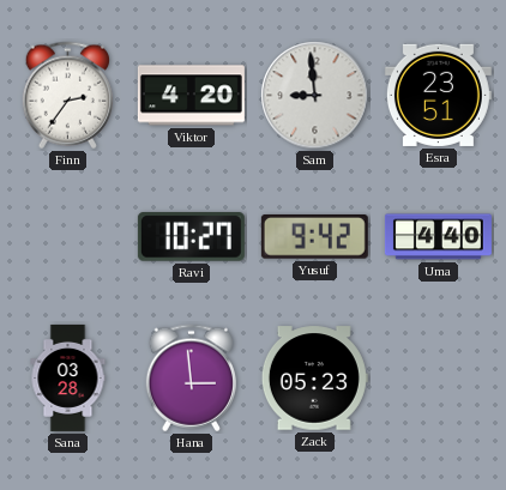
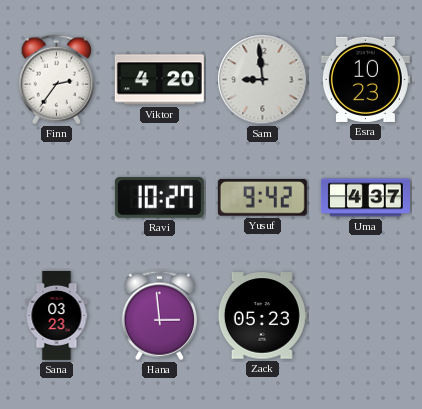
Esra: 23:51 -> 10:23 (365, 79)
Uma: 4:40 -> 4:37 (365, 198)
Sana: 03:28 -> 03:23 (57, 315)
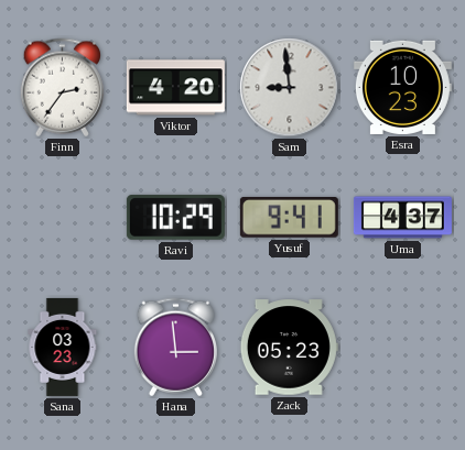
Ravi: 10:27 -> 10:29 (175, 218)
Yusuf: 9:42 -> 9:41 (289, 218)
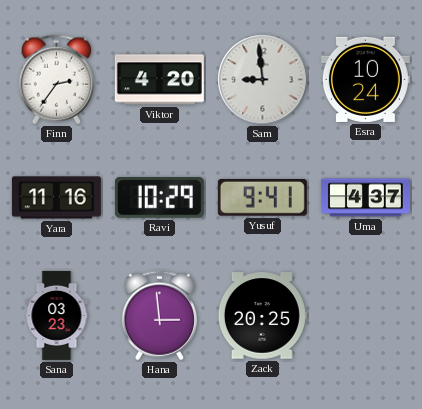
Esra: 10:23 -> 10:24 (365, 79)
Yara: none -> 11:16 (56, 198)
Zack: 05:23 -> 20:25 (262, 316)
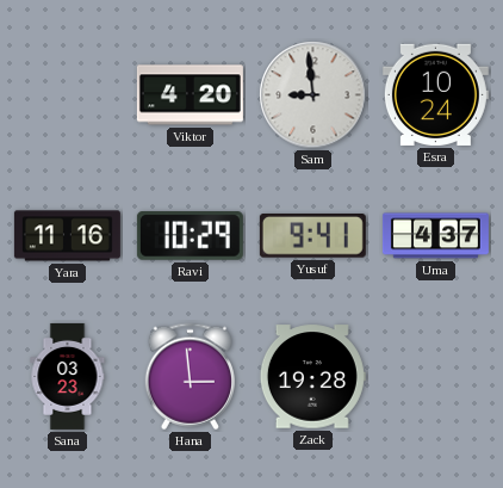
Finn: 2:36 -> none (56, 80)
Zack: 20:25 -> 19:28 (312, 377)
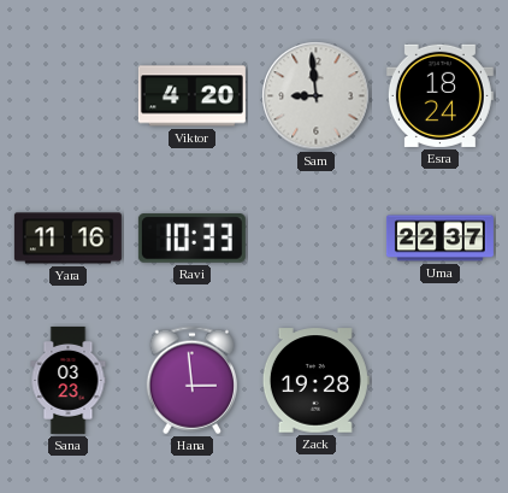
Esra: 10:24 -> 18:24 (439, 95)
Ravi: 10:29 -> 10:33 (191, 239)
Yusuf: 9:41 -> none (312, 236)
Uma: 4:37 -> 22:37 (439, 239)
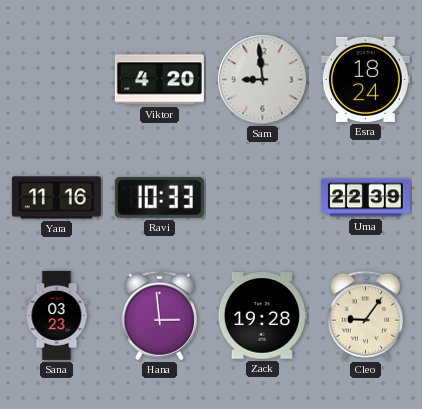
Uma: 22:37 -> 22:39 (365, 198)
Cleo: none -> 9:06 (365, 316)
